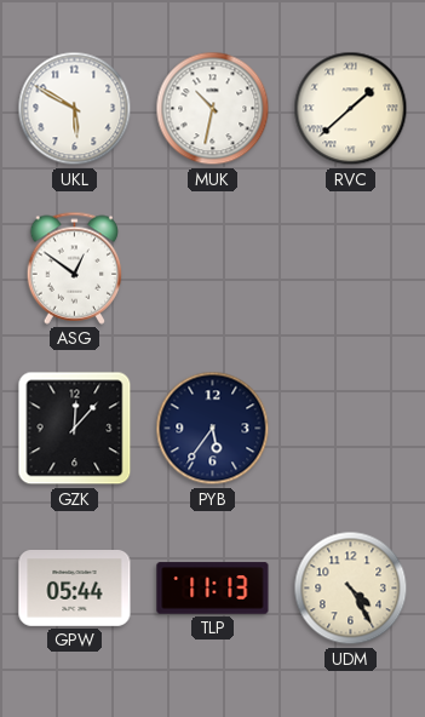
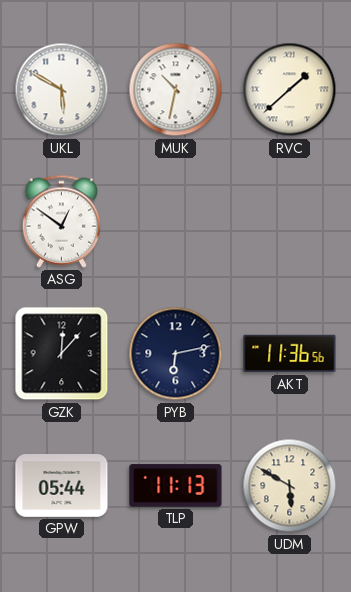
PYB: 5:36 -> 6:13 (176, 354)
AKT: none -> 11:36 (290, 354)
UDM: 4:25 -> 5:50 (290, 486)
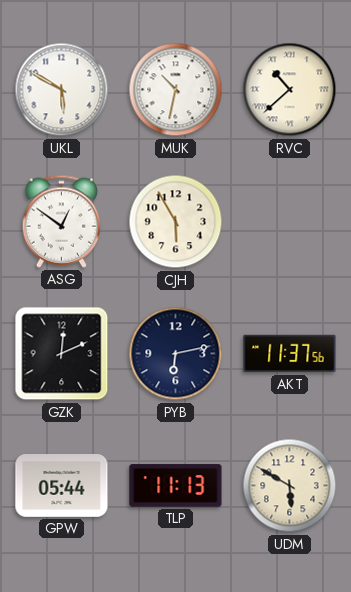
RVC: 1:38 -> 10:38 (290, 90)
CJH: none -> 5:55 (176, 222)
GZK: 12:07 -> 12:11 (62, 354)
AKT: 11:36 -> 11:37 (290, 354)
